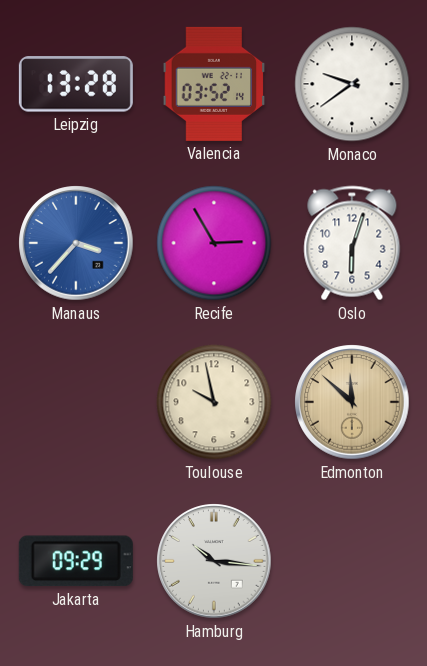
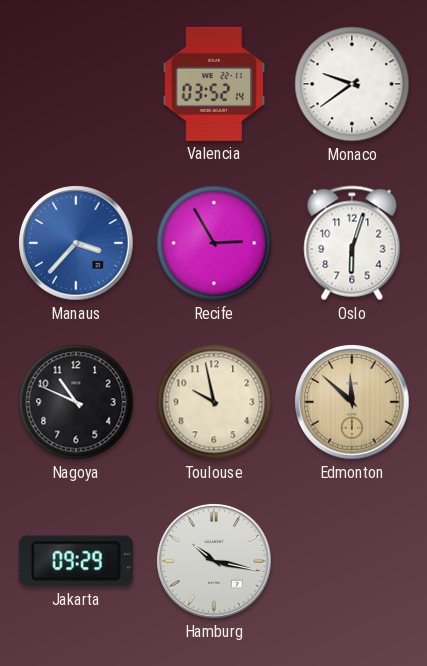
Leipzig: 13:28 -> none (76, 84)
Nagoya: none -> 10:49 (76, 402)
Hamburg: 10:16 -> 10:17 (214, 561)
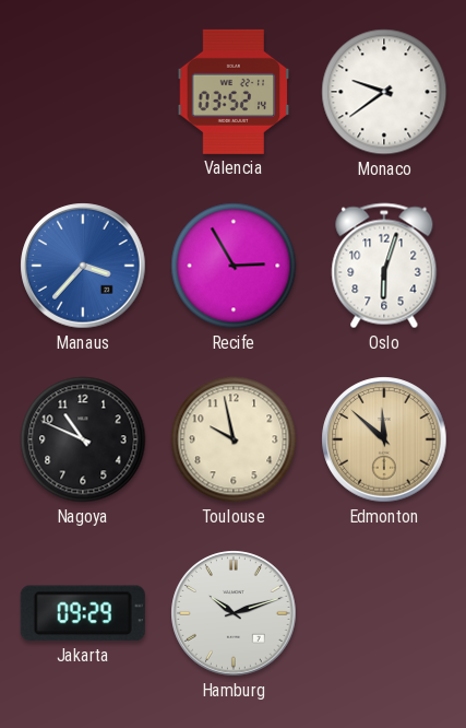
Hamburg: 10:17 -> 10:12 (234, 613)
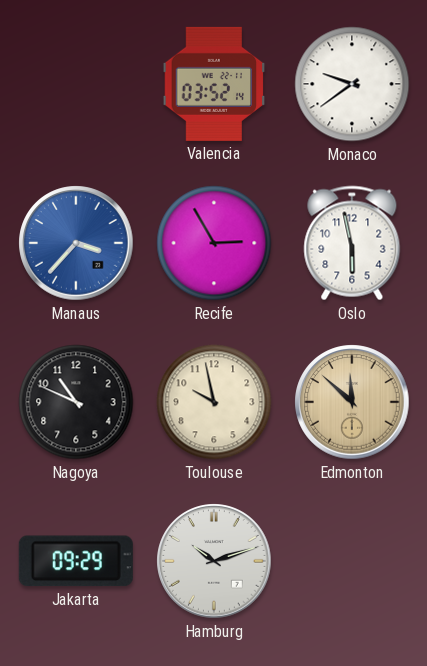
Oslo: 6:03 -> 5:58 (352, 243)
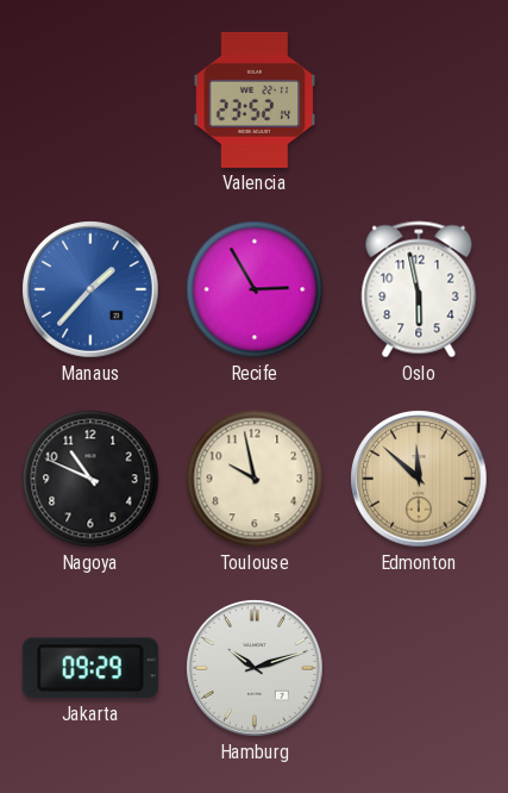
Valencia: 03:52 -> 23:52 (255, 100)
Monaco: 9:39 -> none (352, 84)
Manaus: 3:37 -> 1:37 (90, 289)
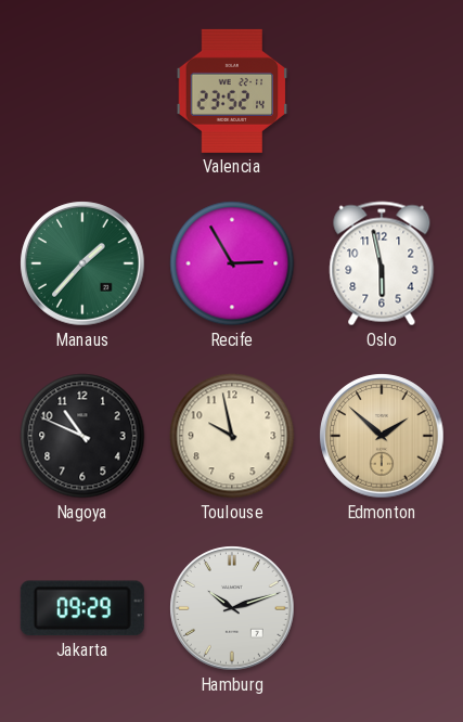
Manaus dial: blue -> green (82, 263)
Edmonton: 11:52 -> 1:52 (382, 436)
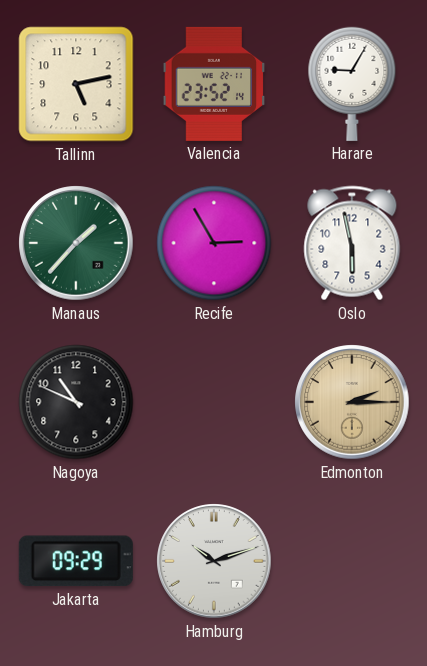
Tallinn: none -> 5:13 (76, 84)
Harare: none -> 9:05 (352, 84)
Toulouse: 9:58 -> none (232, 436)
Edmonton: 1:52 -> 2:15 (352, 402)
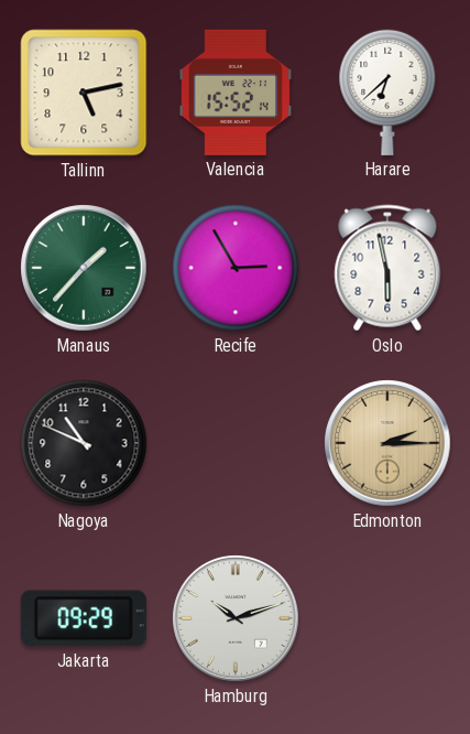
Valencia: 23:52 -> 15:52 (236, 93)
Harare: 9:05 -> 6:38 (387, 93)
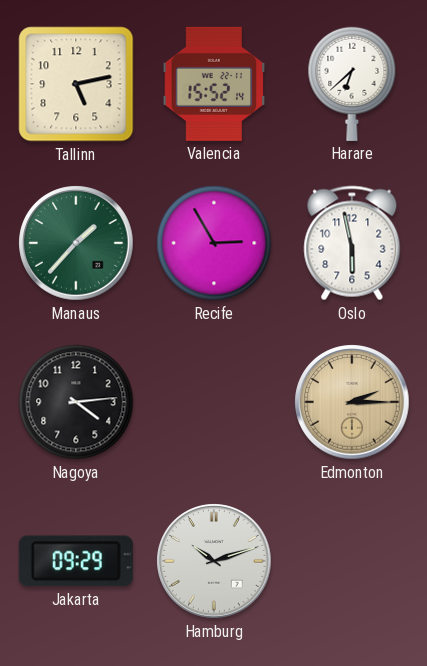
Nagoya: 10:49 -> 4:14 (76, 402)
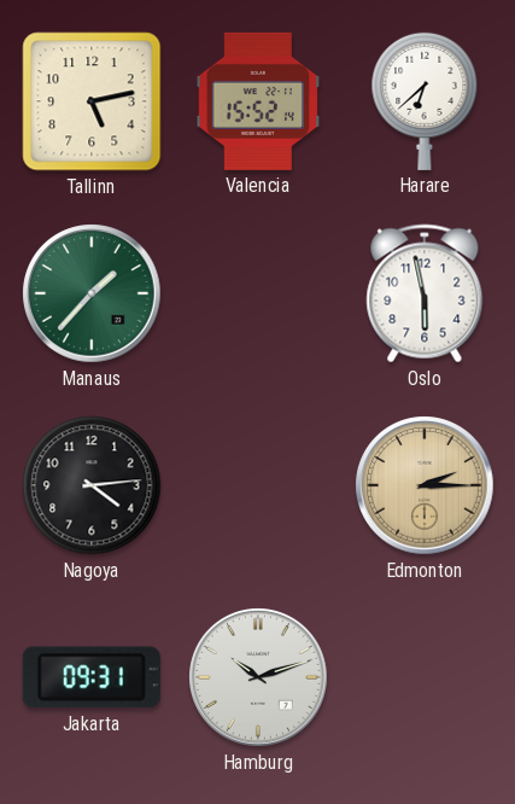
Recife: 2:55 -> none (214, 243)
Jakarta: 09:29 -> 09:31 (92, 677)
